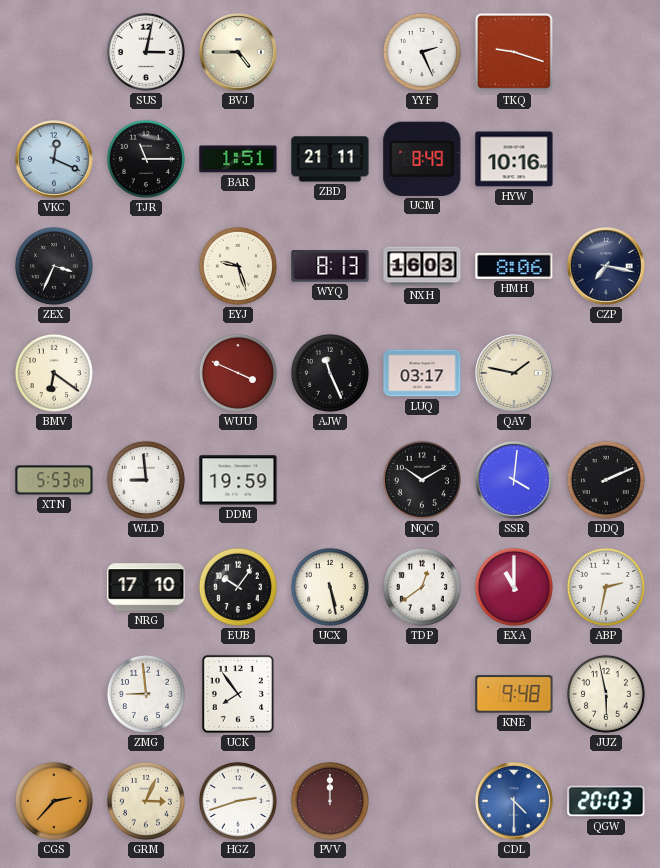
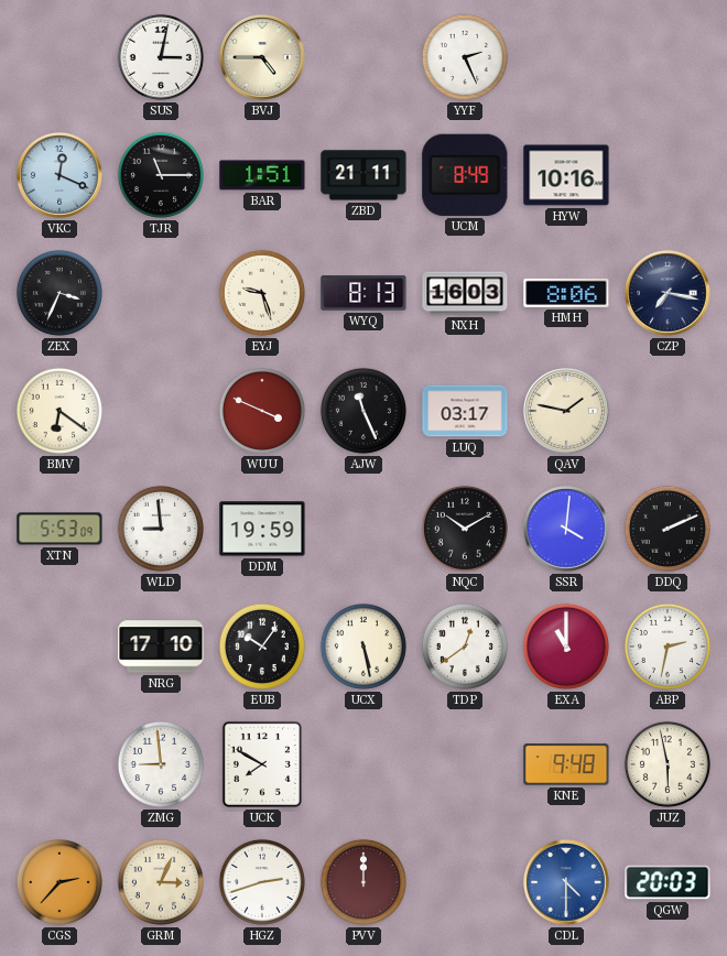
TKQ: 9:18 -> none (515, 53)
UCK: 7:54 -> 7:50 (262, 764)
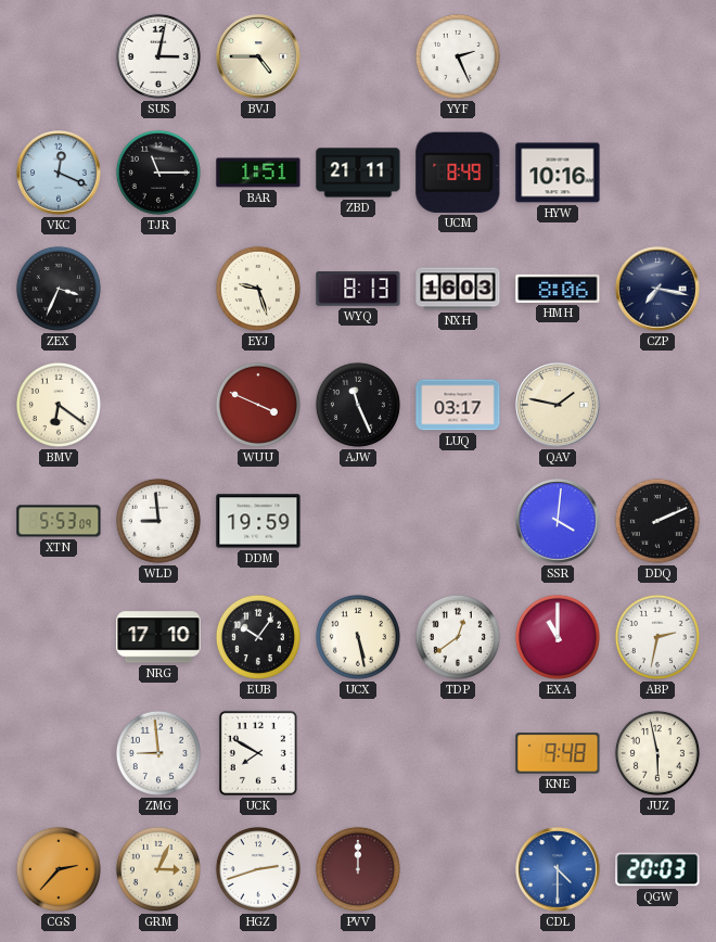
NQC: 10:10 -> none (465, 529)
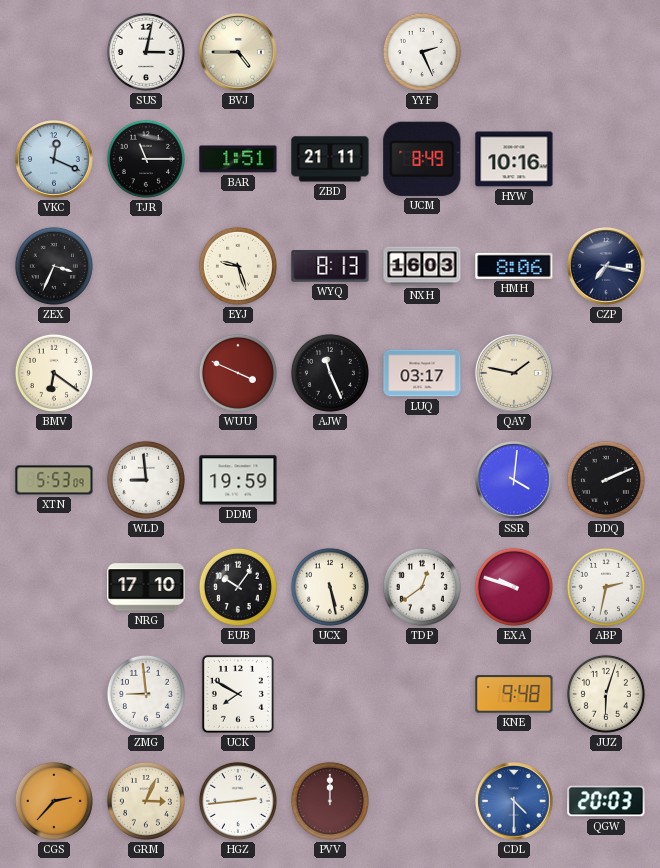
EXA: 11:00 -> 9:48 (514, 587)
JUZ: 5:58 -> 6:03 (606, 694)
HGZ: 2:42 -> 2:44 (238, 801)
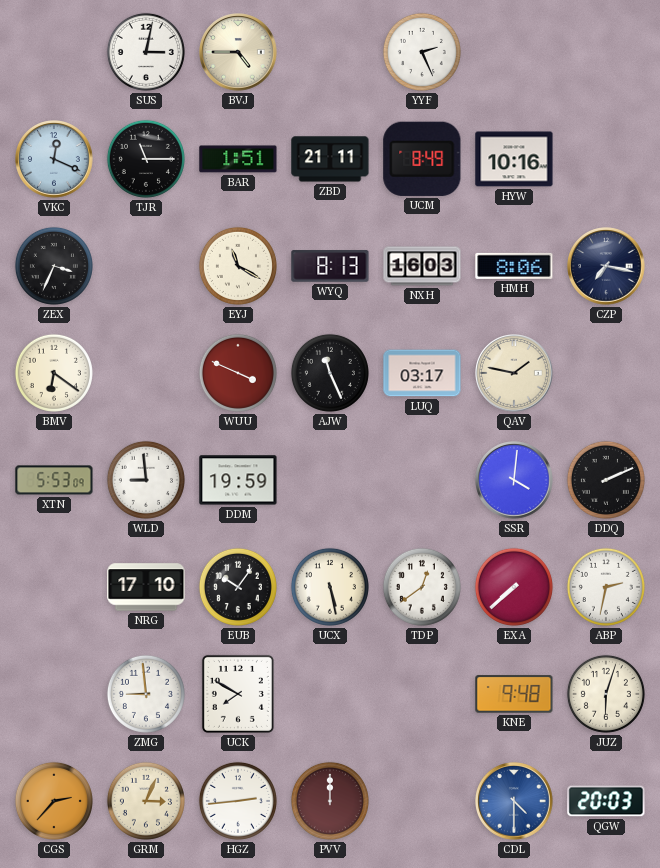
EYJ: 9:27 -> 11:20 (238, 266)
EXA: 9:48 -> 7:38 (514, 587)
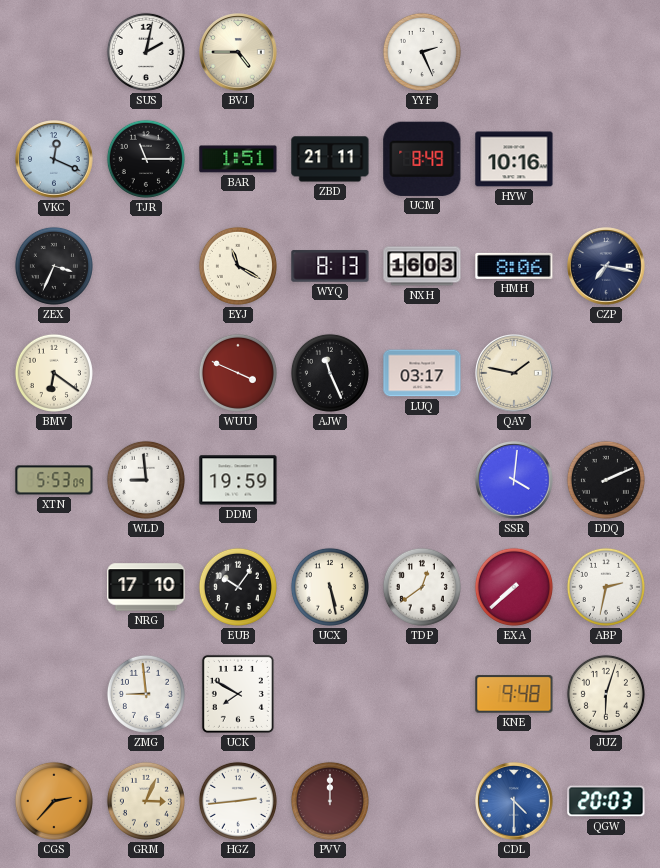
SUS: 3:02 -> 2:02 (146, 52)
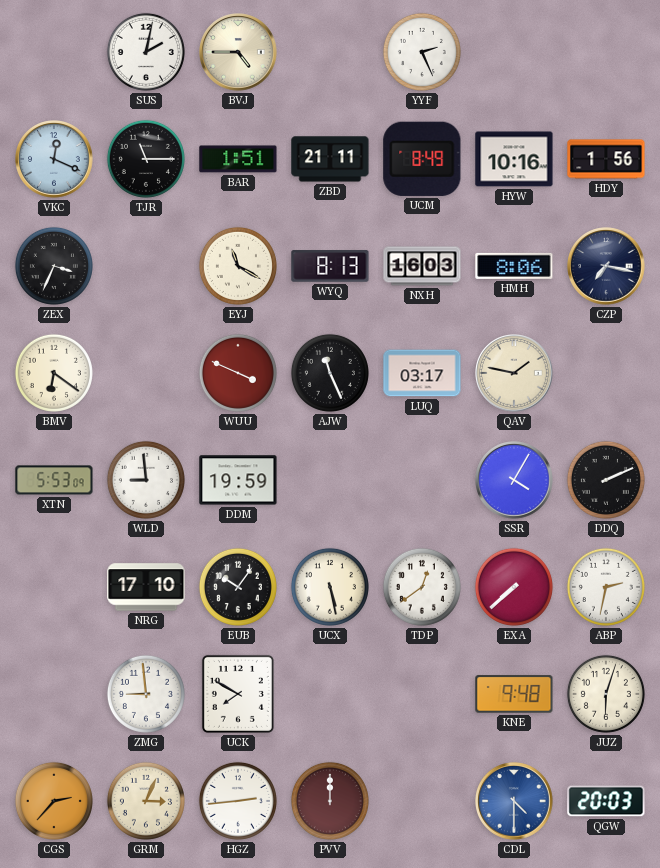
HDY: none -> 1:56 (606, 159)
SSR: 4:01 -> 4:05 (514, 480)
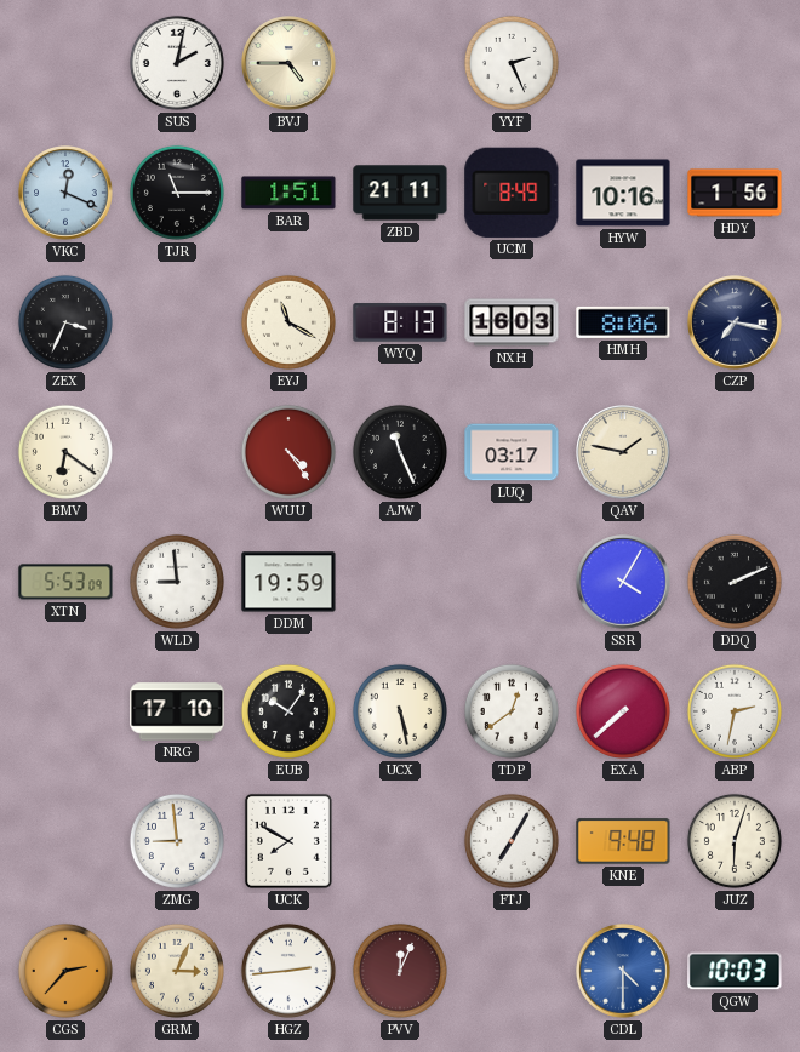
WUU: 3:49 -> 4:24 (288, 452)
FTJ: none -> 7:05 (512, 841)
PVV: 12:00 -> 12:04 (400, 971)
QGW: 20:03 -> 10:03 (735, 971)
